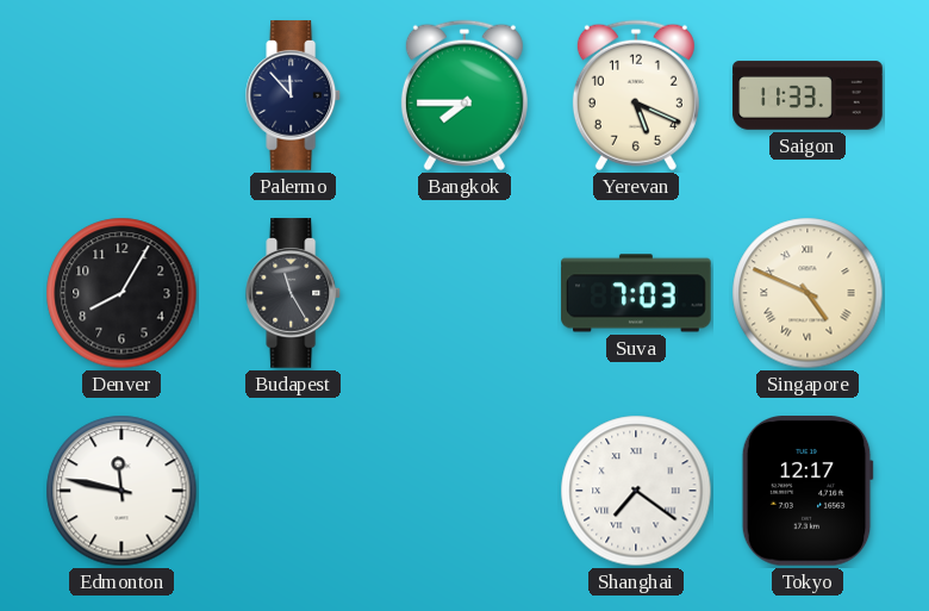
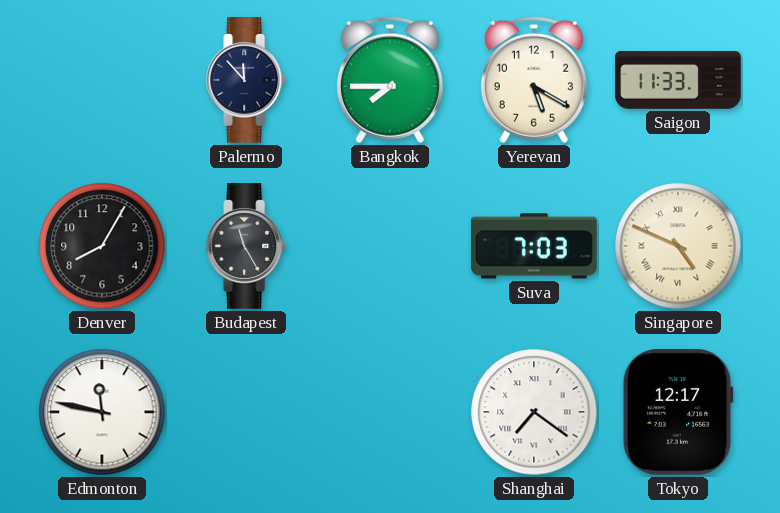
Yerevan: 5:19 -> 5:20 (534, 80)
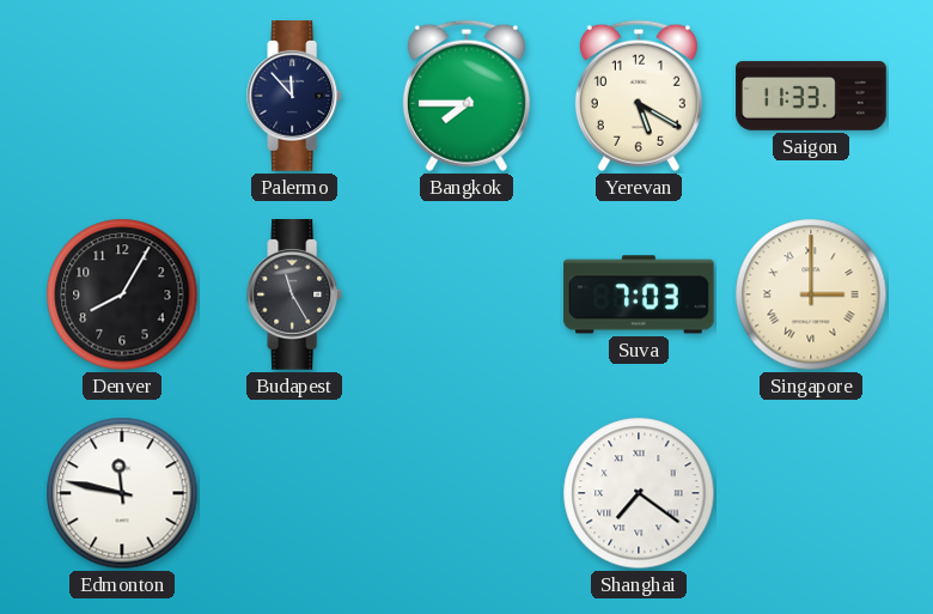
Singapore: 4:49 -> 3:00 (811, 294)
Tokyo: 12:17 -> none (678, 413)
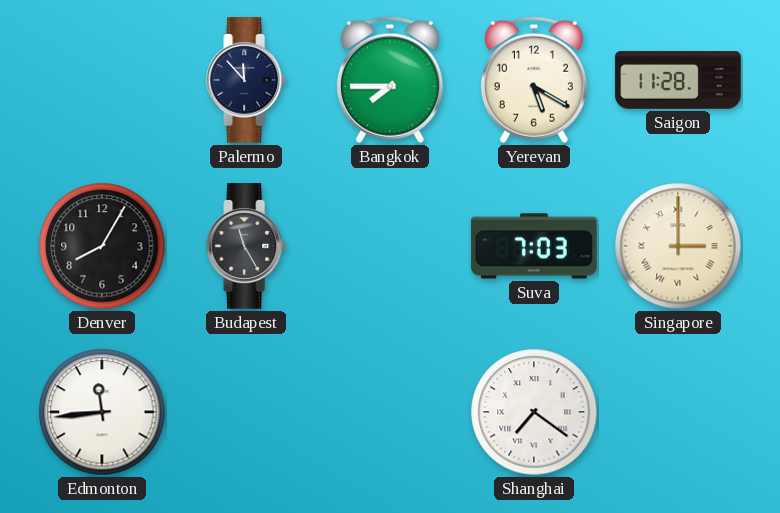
Saigon: 11:33 -> 11:28 (678, 80)
Edmonton: 11:47 -> 11:44 (102, 412)
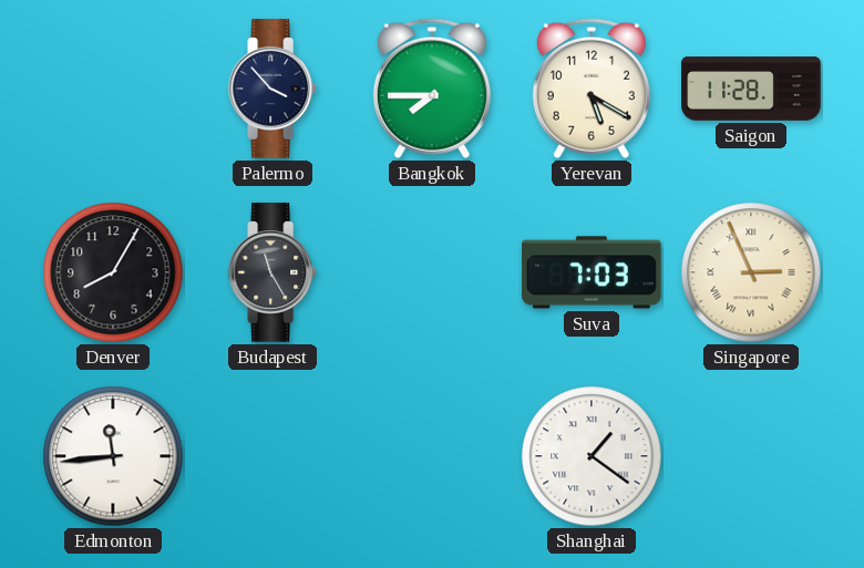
Palermo: 11:53 -> 3:53 (274, 89)
Singapore: 3:00 -> 2:56 (751, 272)
Shanghai: 7:21 -> 1:21 (592, 456)
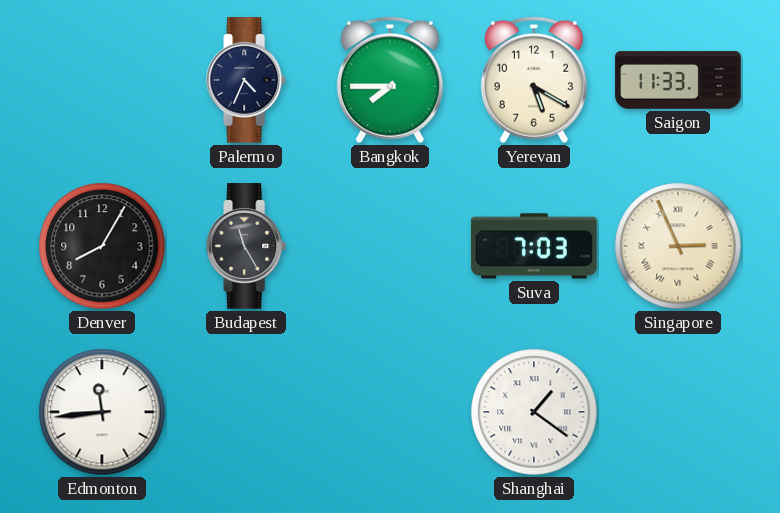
Palermo: 3:53 -> 4:34 (247, 80)
Saigon: 11:28 -> 11:33 (678, 80)
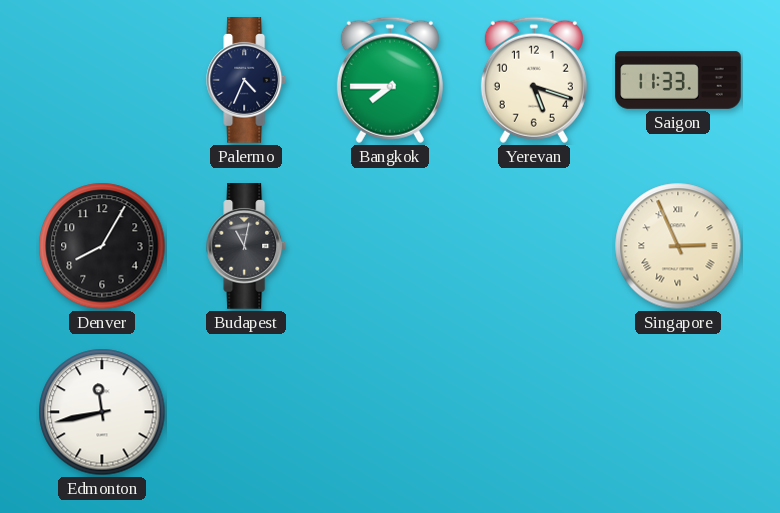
Yerevan: 5:20 -> 5:18 (534, 80)
Budapest: 11:25 -> 11:02 (247, 246)
Suva: 7:03 -> none (534, 246)
Edmonton: 11:44 -> 11:43 (102, 412)
Shanghai: 1:21 -> none (534, 412)
